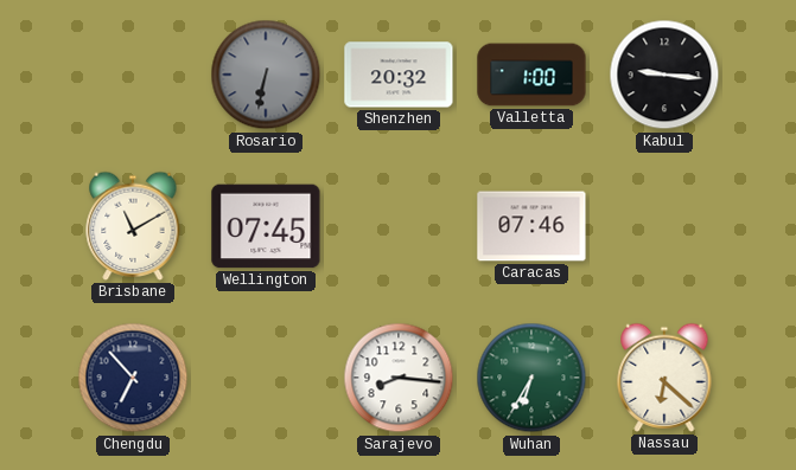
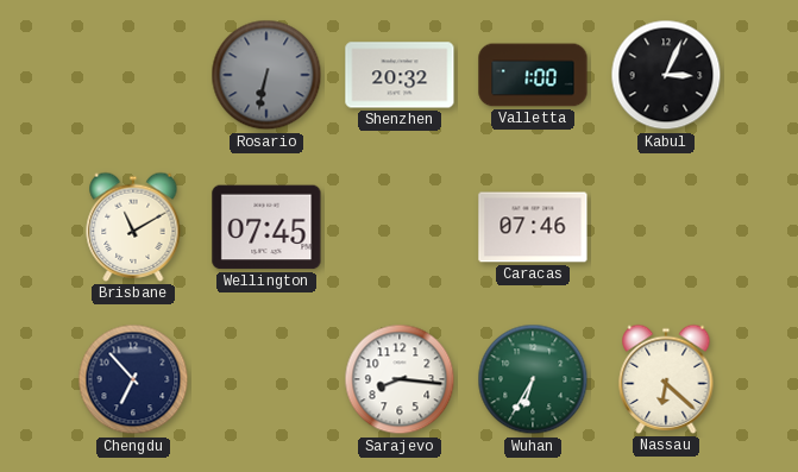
Kabul: 9:16 -> 3:04 (666, 75)
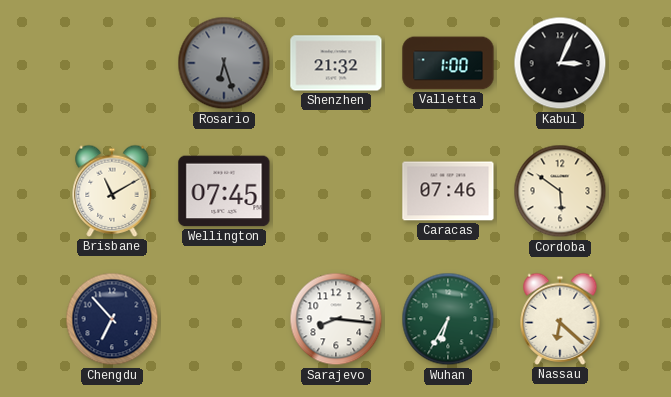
Rosario: 6:32 -> 6:27 (224, 63)
Shenzhen: 20:32 -> 21:32 (336, 63)
Cordoba: none -> 5:51 (560, 191)
